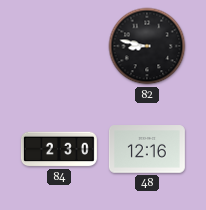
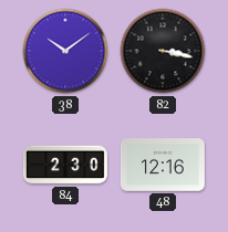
38: none -> 10:09 (65, 51)
82: 8:47 -> 3:17 (163, 51)
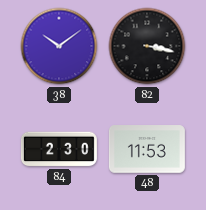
48: 12:16 -> 11:53 (147, 149)
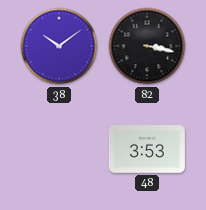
84: 2:30 -> none (59, 149)
48: 11:53 -> 3:53 (147, 149)
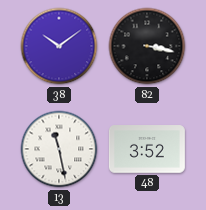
13: none -> 11:28 (59, 149)
48: 3:53 -> 3:52 (147, 149)
